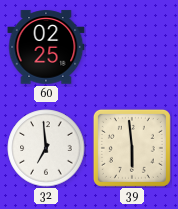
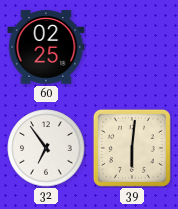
32: 6:59 -> 6:54 (46, 148)
39: 5:59 -> 6:01 (132, 148)
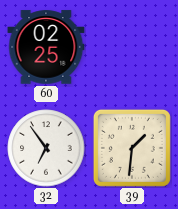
39: 6:01 -> 1:31 (132, 148)
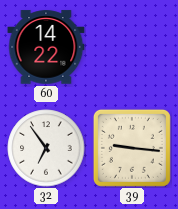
60: 02:25 -> 14:22 (46, 47)
39: 1:31 -> 9:16 (132, 148)
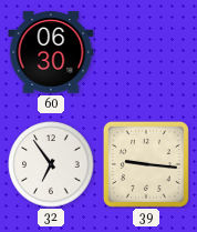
60: 14:22 -> 06:30 (51, 52)
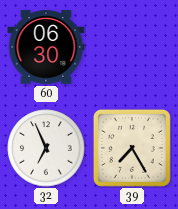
32: 6:54 -> 6:56 (46, 148)
39: 9:16 -> 7:25 (132, 148)
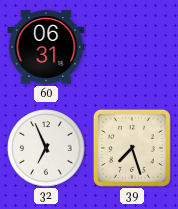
60: 06:30 -> 06:31 (46, 47)
39: 7:25 -> 7:27 (132, 148)
